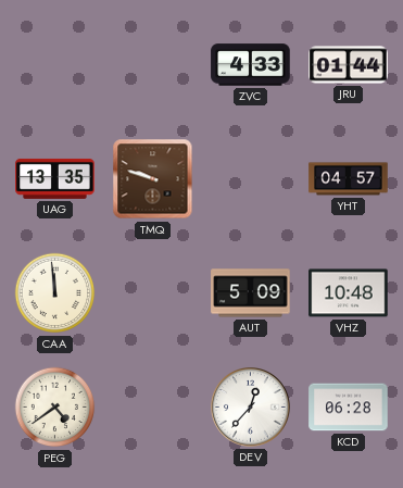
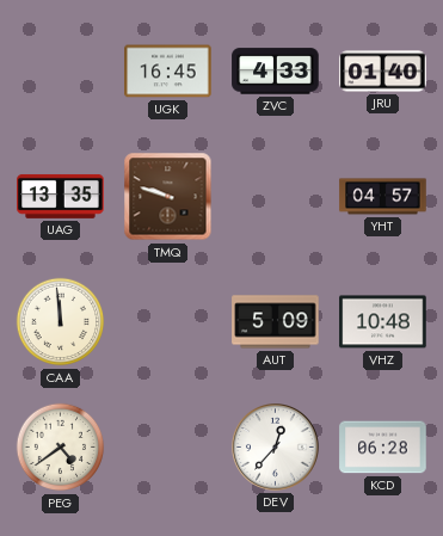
UGK: none -> 16:45 (168, 72)
JRU: 01:44 -> 01:40 (383, 72)
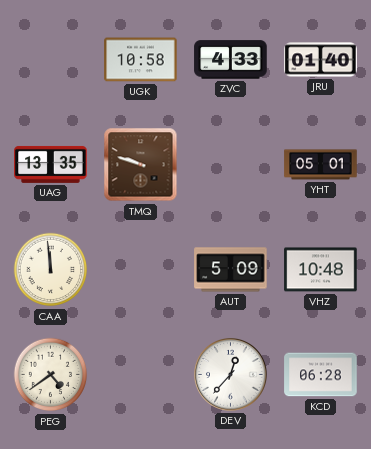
UGK: 16:45 -> 10:58 (141, 60)
YHT: 04:57 -> 05:01 (321, 165)
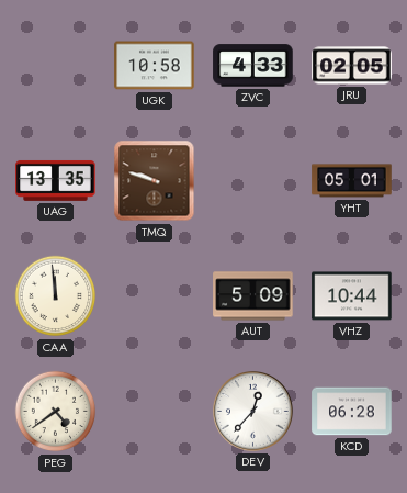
JRU: 01:40 -> 02:05 (352, 66)
VHZ: 10:48 -> 10:44 (352, 296)
